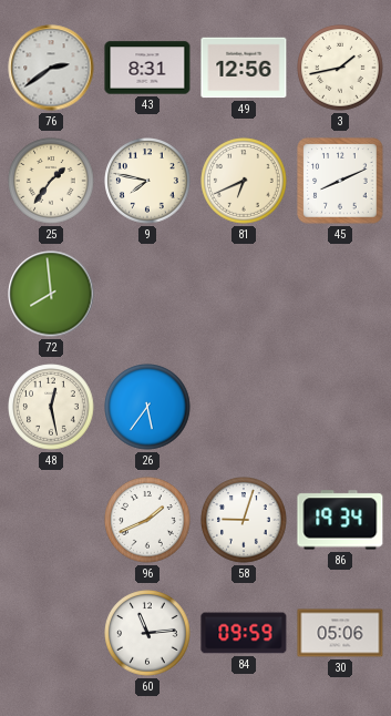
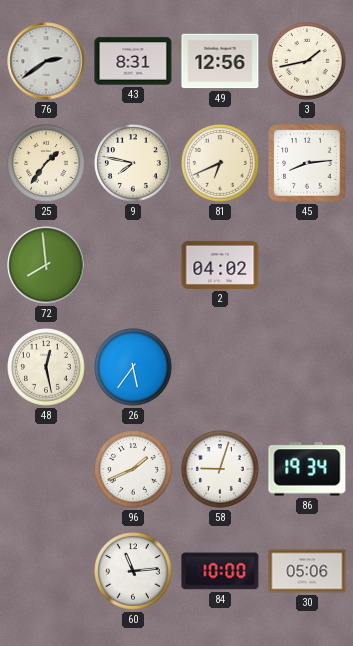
45: 8:11 -> 8:14 (307, 163)
2: none -> 04:02 (220, 265)
84: 09:59 -> 10:00 (220, 571)
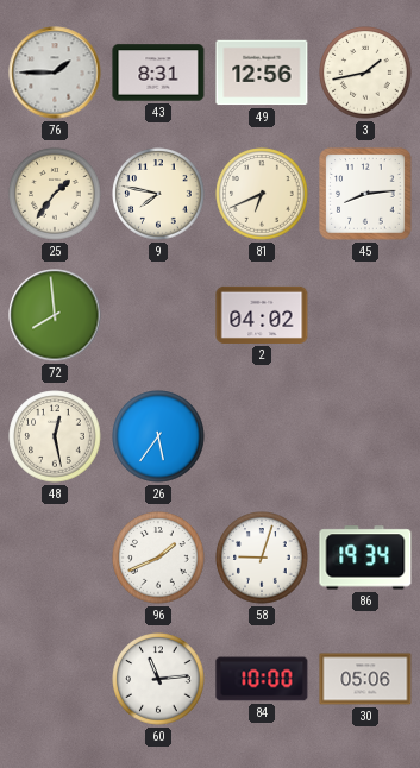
76: 2:39 -> 1:45 (55, 73)
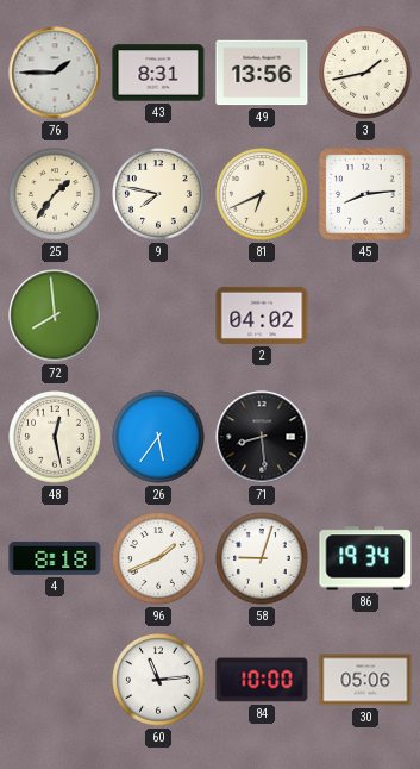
49: 12:56 -> 13:56 (262, 73)
71: none -> 8:29 (262, 437)
4: none -> 8:18 (55, 558)
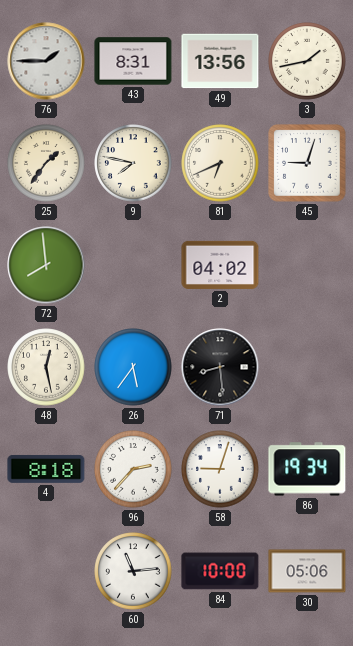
45: 8:14 -> 9:03 (307, 163)
96: 1:41 -> 2:37 (133, 469)
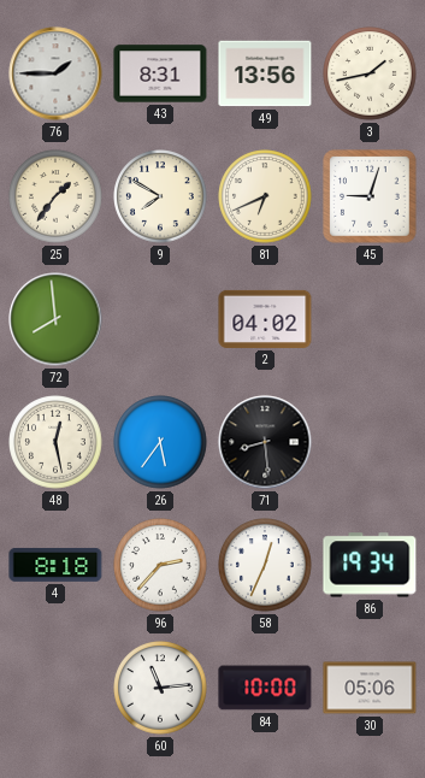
9: 7:47 -> 7:50 (160, 196)
58: 9:03 -> 12:34 (265, 565)
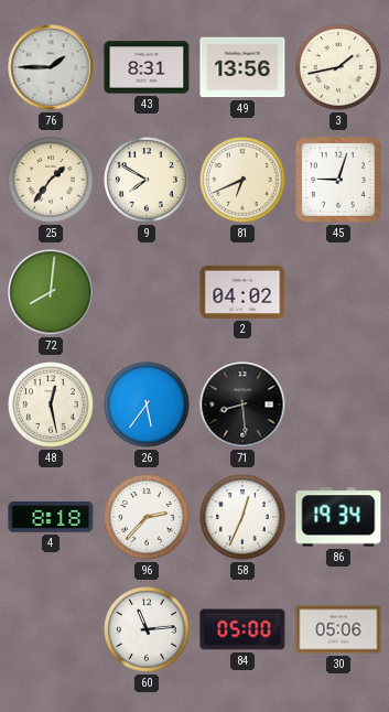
72: 7:59 -> 8:01 (51, 292)
84: 10:00 -> 05:00 (242, 629)
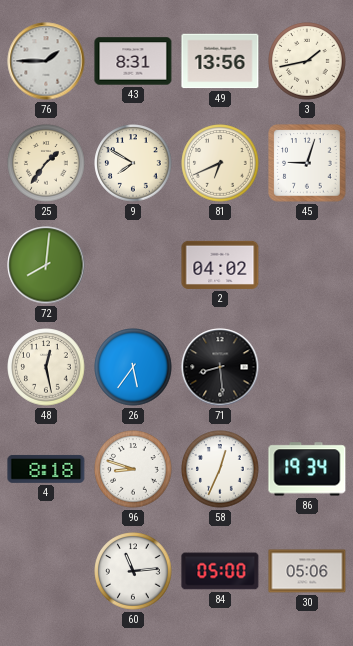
96: 2:37 -> 8:48 (133, 469)
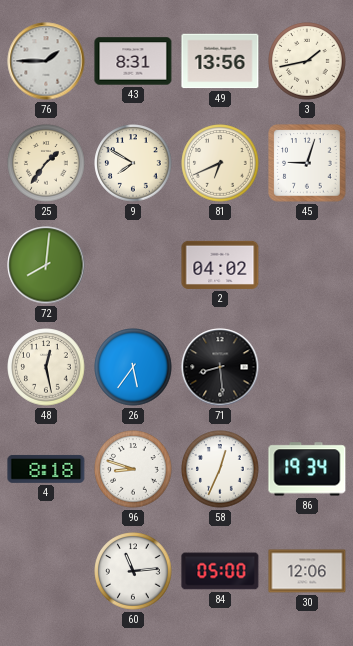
30: 05:06 -> 12:06 (307, 571)
